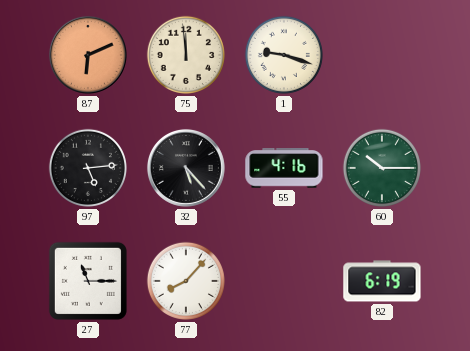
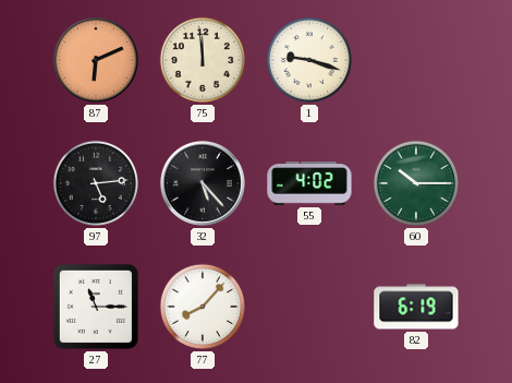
55: 4:16 -> 4:02 (309, 183)
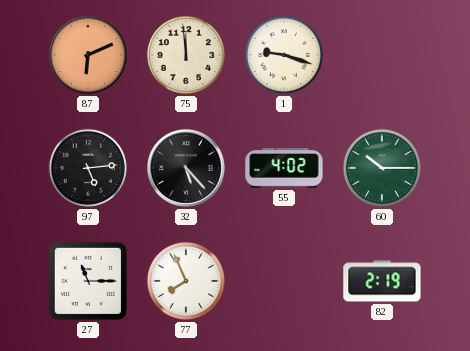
77: 8:07 -> 7:56 (186, 281)
82: 6:19 -> 2:19 (382, 281)
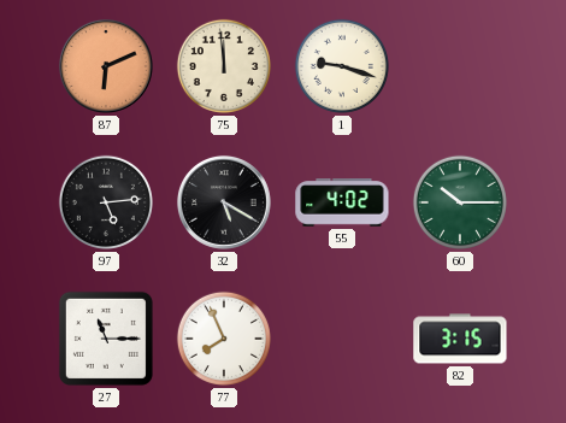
32: 5:23 -> 5:20 (224, 202)
82: 2:19 -> 3:15 (460, 339)
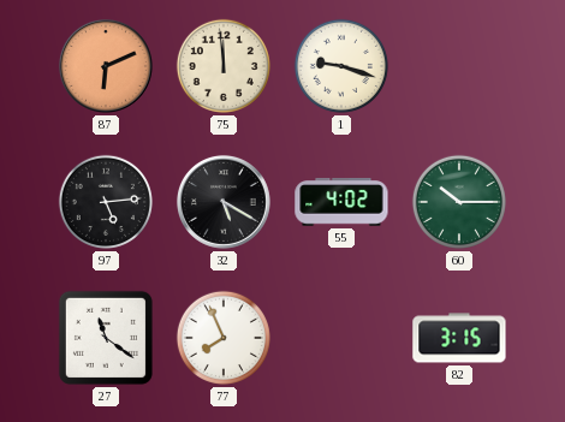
27: 11:15 -> 11:21 (106, 338)
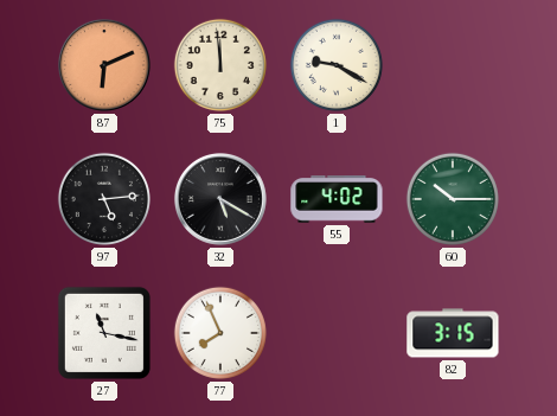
1: 9:18 -> 9:20 (337, 65)
27: 11:21 -> 11:17 (104, 333)
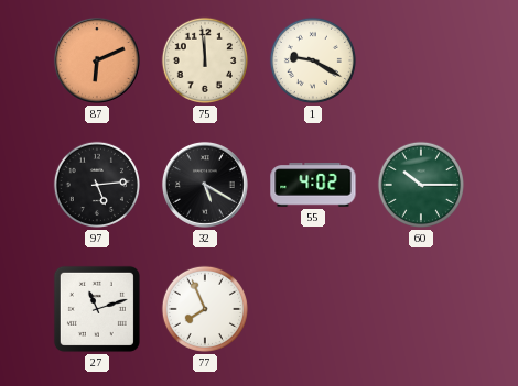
27: 11:17 -> 11:12 (97, 309)
82: 3:15 -> none (453, 333)
